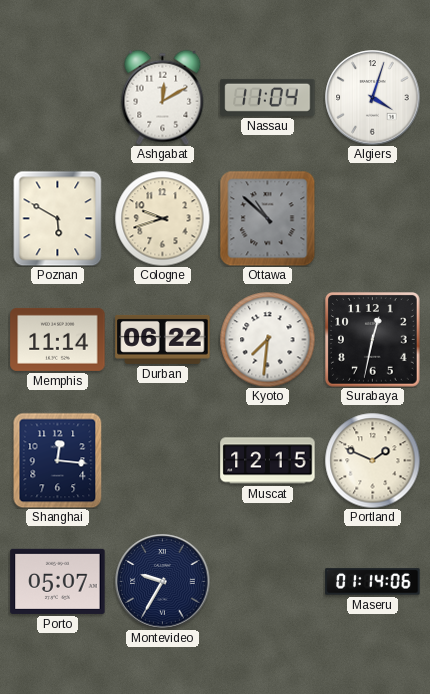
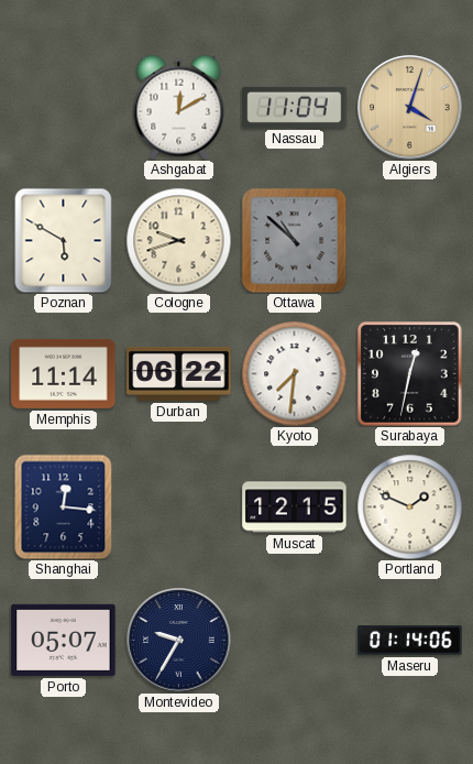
Algiers dial: white -> champagne (410, 108)
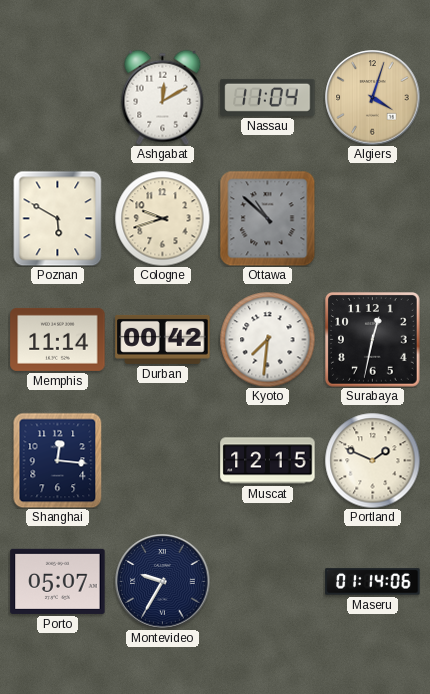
Durban: 06:22 -> 00:42 (163, 339)
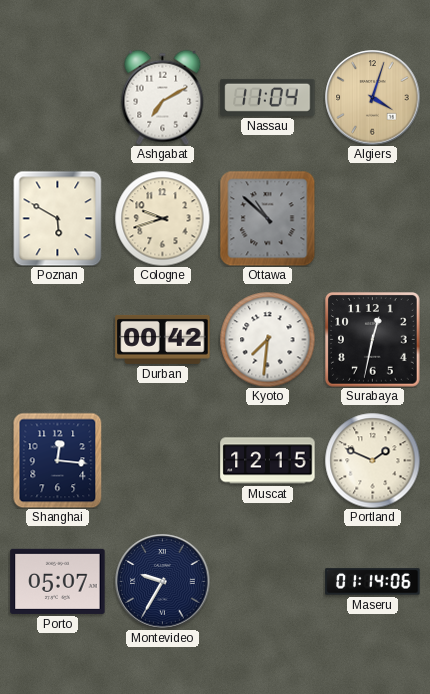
Ashgabat: 12:10 -> 7:10 (163, 97)
Memphis: 11:14 -> none (58, 339)
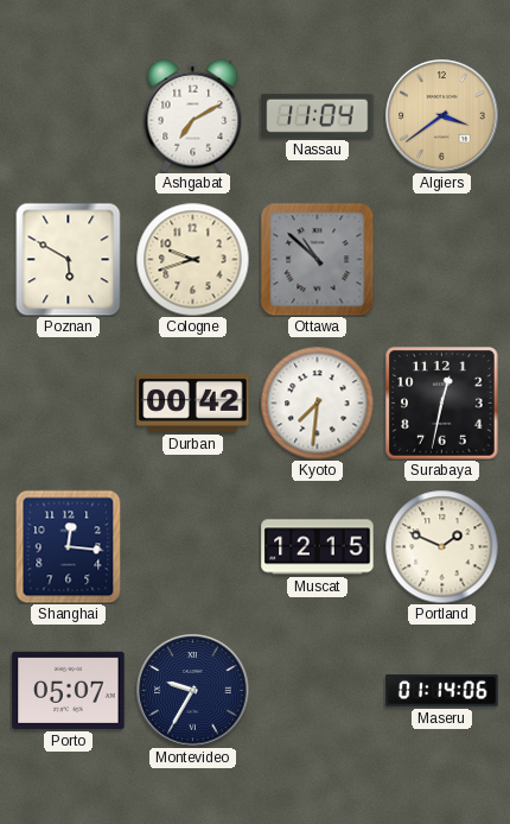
Algiers: 4:03 -> 3:39 (442, 116)
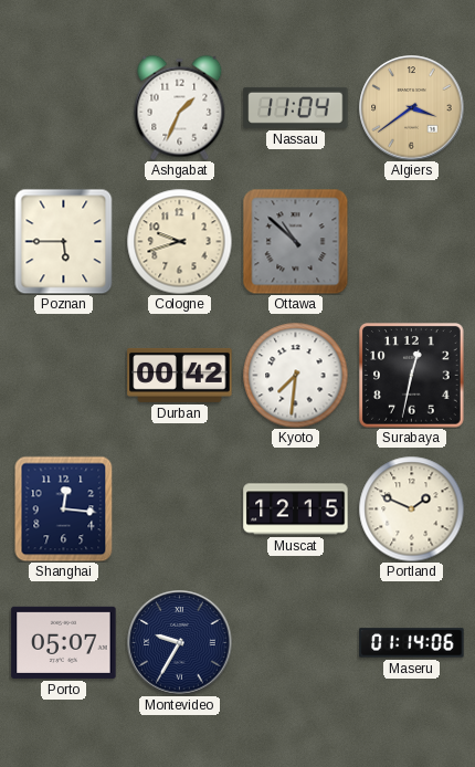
Ashgabat: 7:10 -> 1:34 (180, 107)
Poznan: 5:50 -> 5:45 (64, 241)
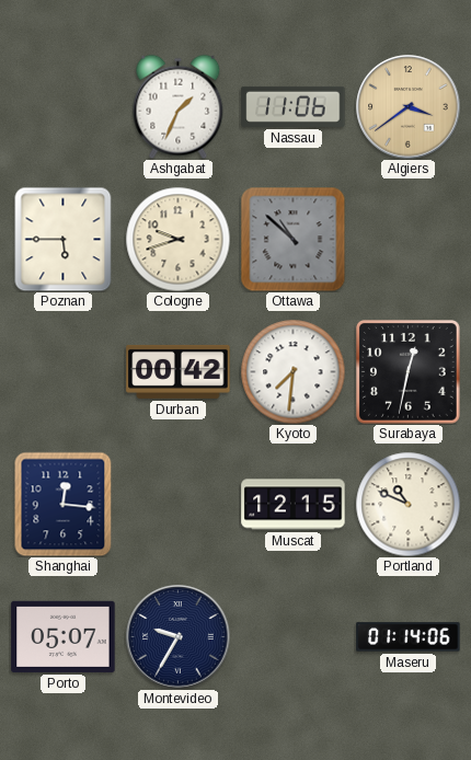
Nassau: 11:04 -> 11:06 (294, 106)
Portland: 1:49 -> 10:49 (407, 504)
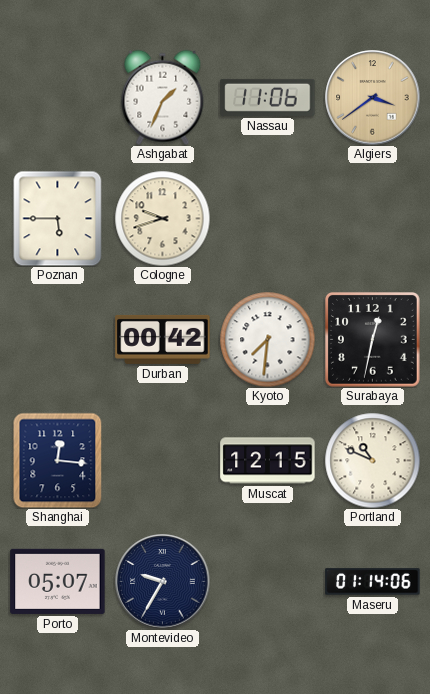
Ottawa: 10:52 -> none (292, 239)
